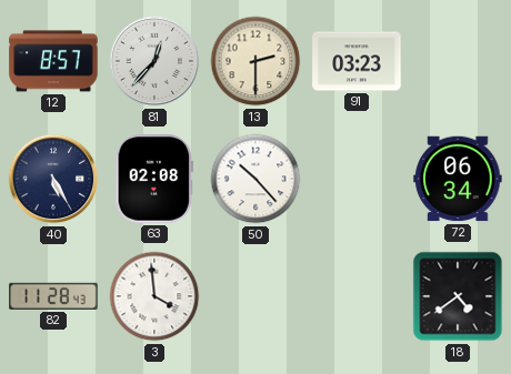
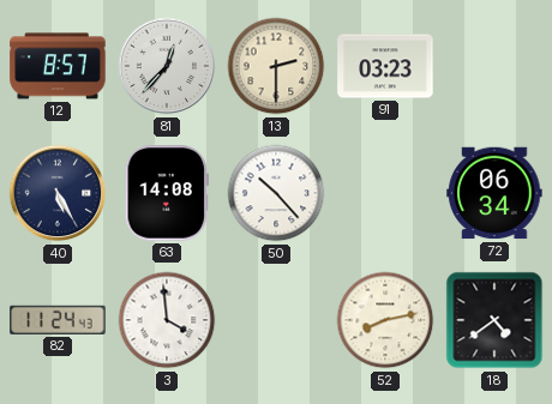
63: 02:08 -> 14:08 (167, 193)
82: 11:28 -> 11:24 (58, 320)
52: none -> 8:13 (385, 320)
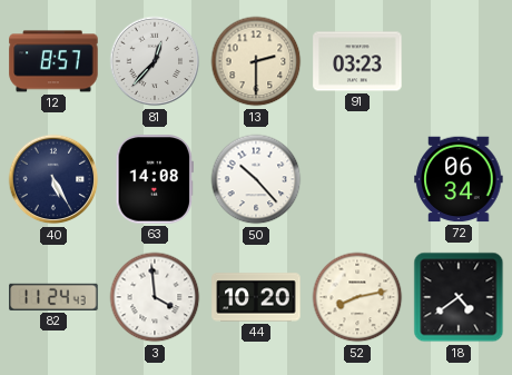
44: none -> 10:20 (256, 297)
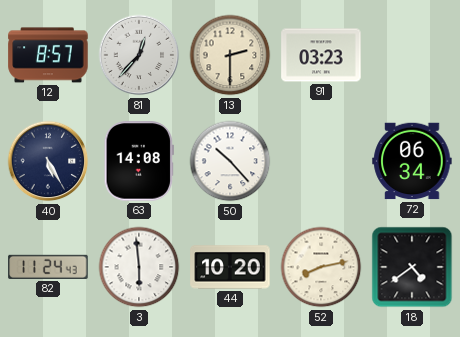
3: 3:59 -> 5:59 (139, 267)
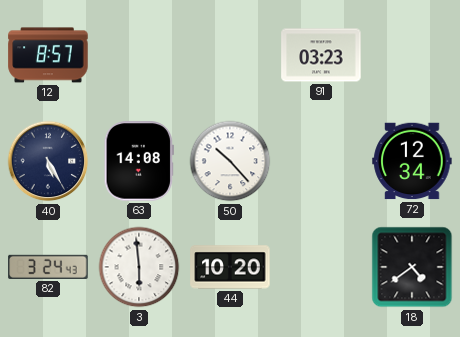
81: 12:37 -> none (139, 55)
13: 2:30 -> none (230, 55)
72: 06:34 -> 12:34 (412, 161)
82: 11:24 -> 3:24 (48, 267)
52: 8:13 -> none (321, 267)
